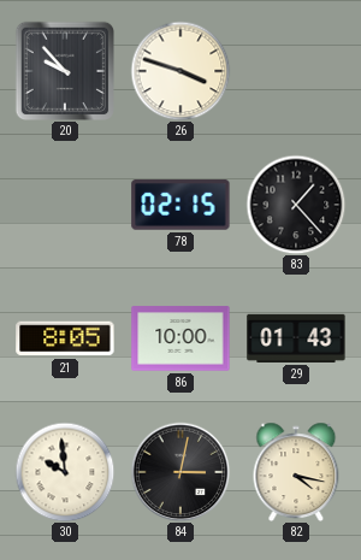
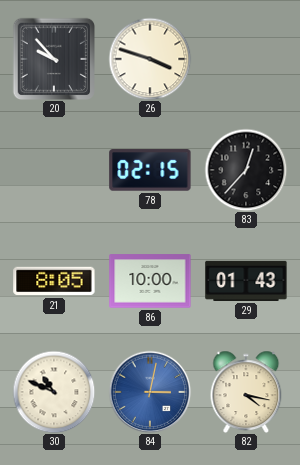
83: 1:23 -> 12:37 (246, 170)
30: 9:59 -> 10:49 (54, 392)
84 dial: black -> blue (150, 392)
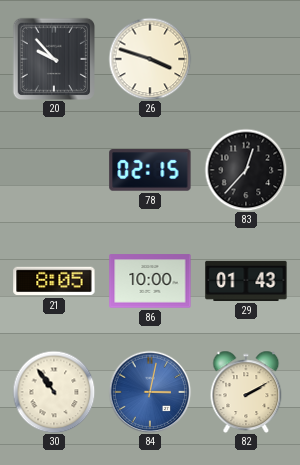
30: 10:49 -> 10:54 (54, 392)
82: 4:17 -> 2:10 (246, 392)
